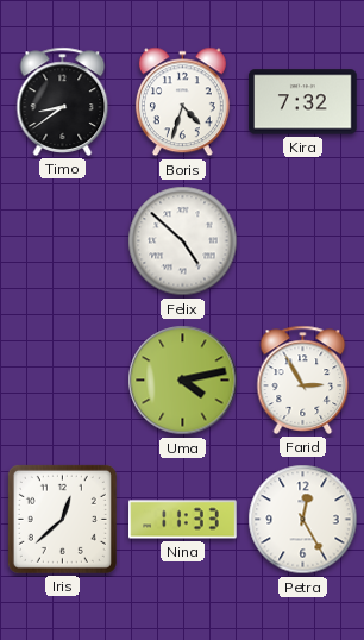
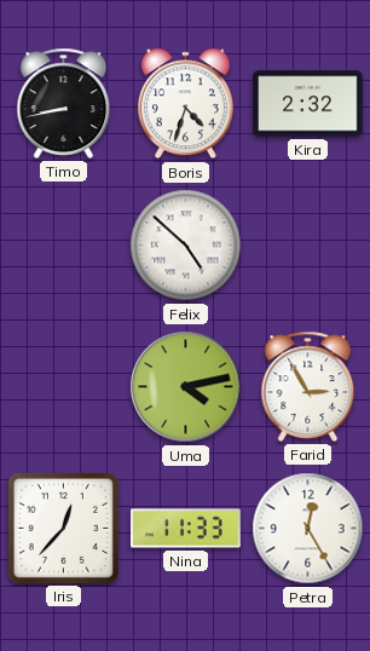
Timo: 8:39 -> 8:43 (64, 103)
Kira: 7:32 -> 2:32 (308, 104)
Iris: 12:38 -> 12:37 (63, 528)
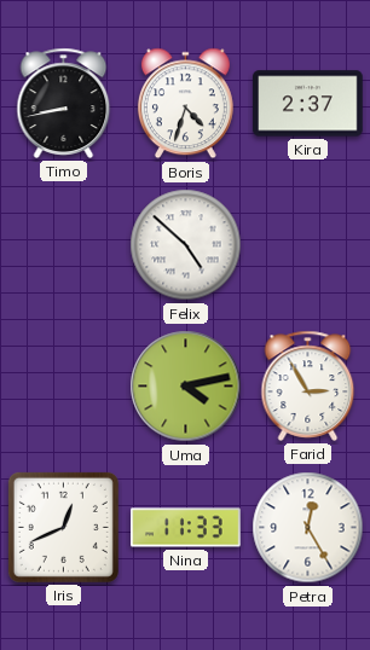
Kira: 2:32 -> 2:37 (308, 104)
Iris: 12:37 -> 12:41 (63, 527)
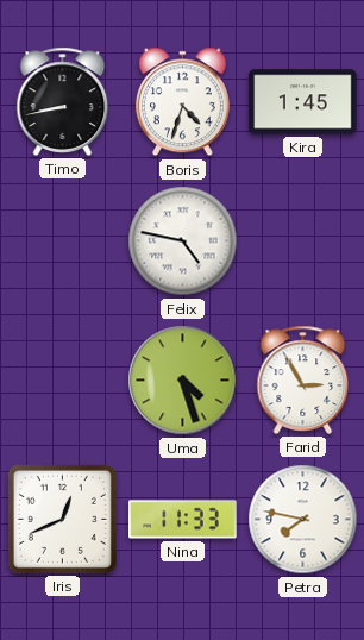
Kira: 2:37 -> 1:45 (303, 102)
Felix: 4:52 -> 4:47 (183, 241)
Uma: 4:13 -> 4:27 (183, 381)
Petra: 12:25 -> 7:47 (303, 520)
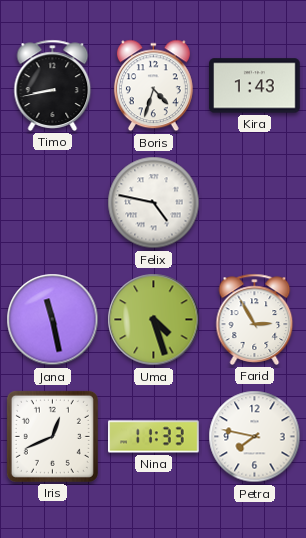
Kira: 1:45 -> 1:43 (255, 86)
Jana: none -> 11:28 (53, 320)
